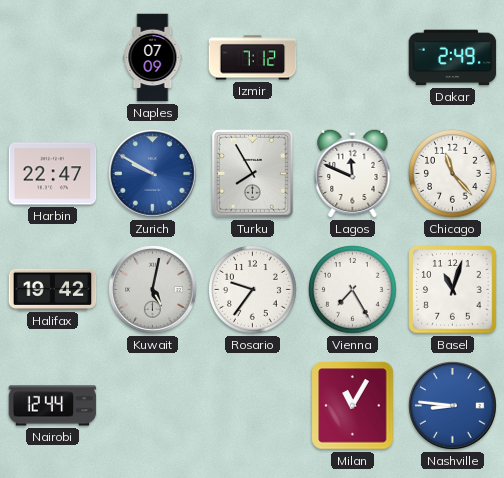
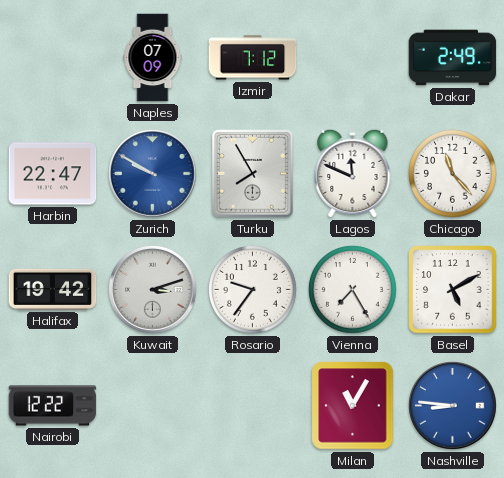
Kuwait: 5:02 -> 3:12 (153, 290)
Basel: 11:03 -> 5:10 (453, 290)
Nairobi: 12:44 -> 12:22 (53, 406)
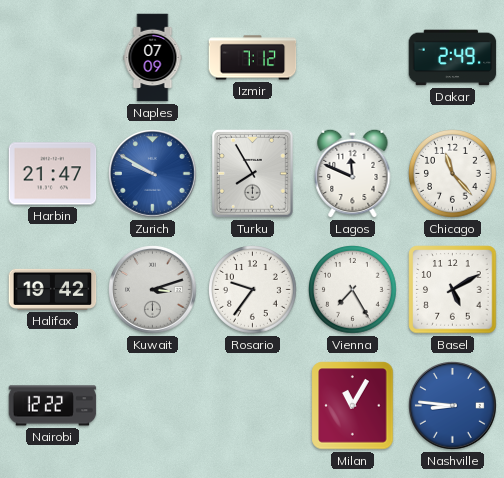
Harbin: 22:47 -> 21:47 (53, 174)
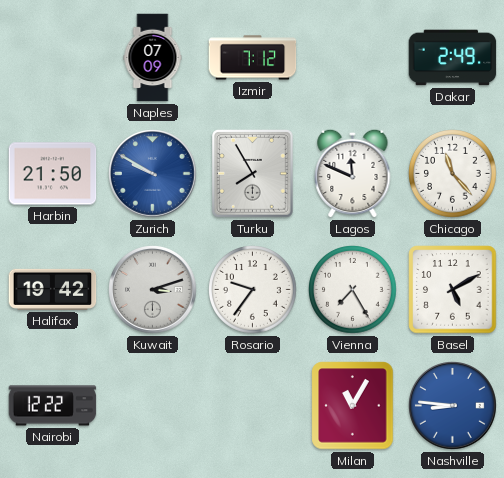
Harbin: 21:47 -> 21:50 (53, 174)
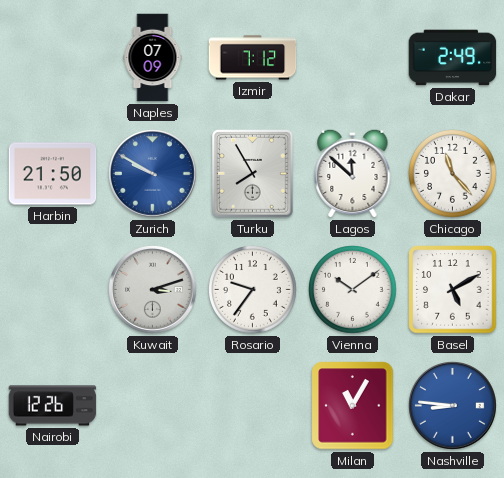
Lagos: 11:49 -> 11:52 (353, 173)
Halifax: 19:42 -> none (53, 289)
Vienna: 7:25 -> 10:09 (353, 290)
Nairobi: 12:22 -> 12:26 (53, 406)
